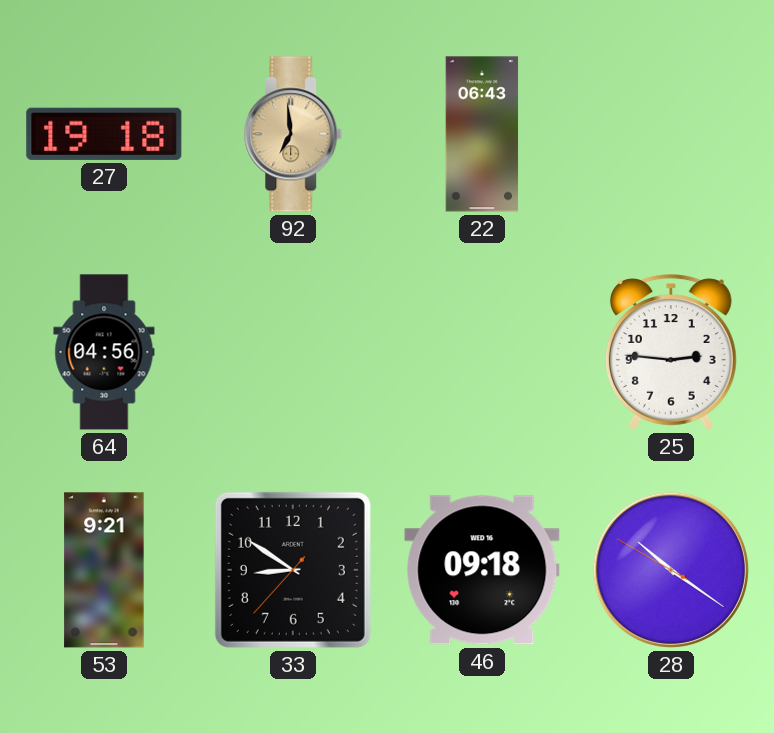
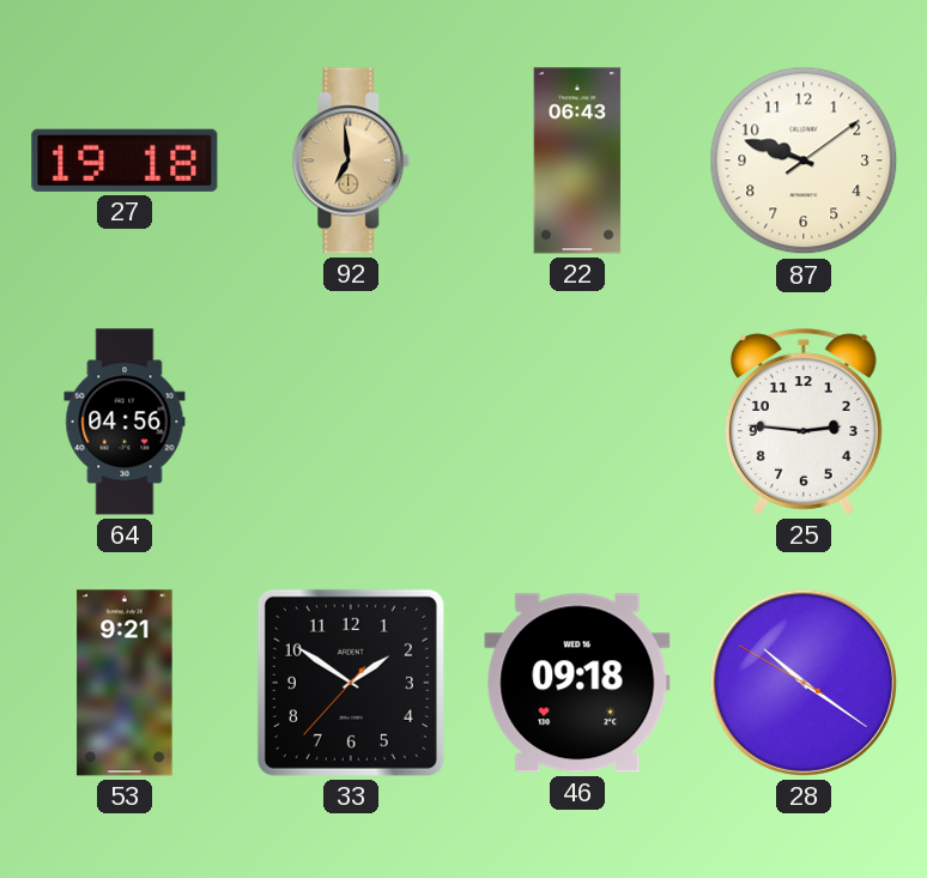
87: none -> 9:48 (804, 161)
33: 8:50 -> 1:50 (351, 683)
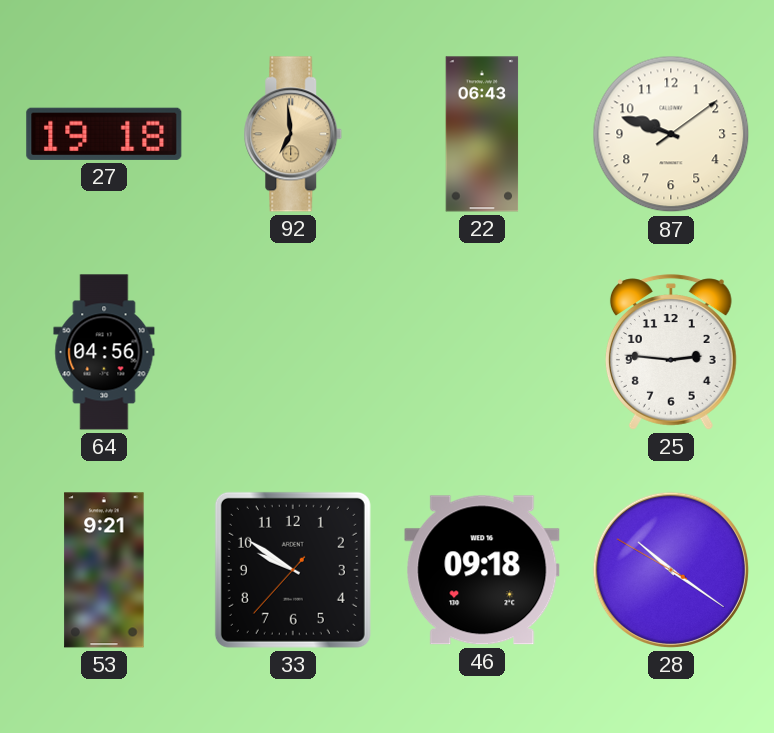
33: 1:50 -> 9:50 (293, 570)
